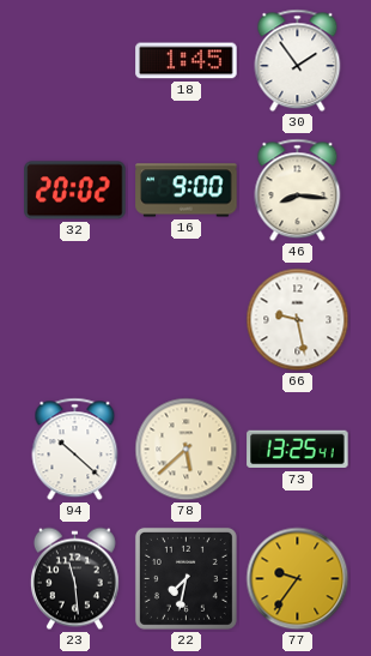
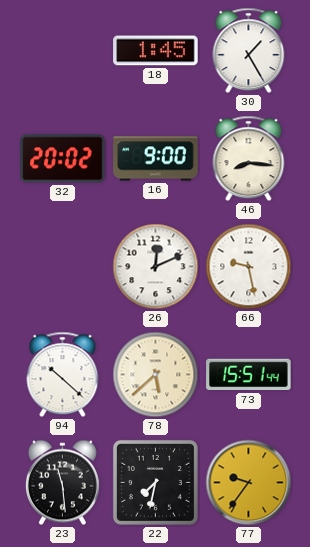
30: 1:54 -> 1:25 (249, 51)
26: none -> 12:11 (156, 267)
73: 13:25 -> 15:51 (249, 375)
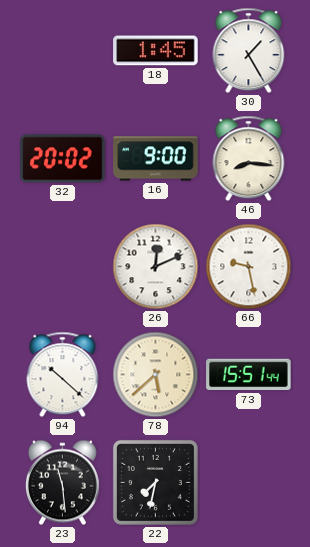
77: 9:36 -> none (249, 483)
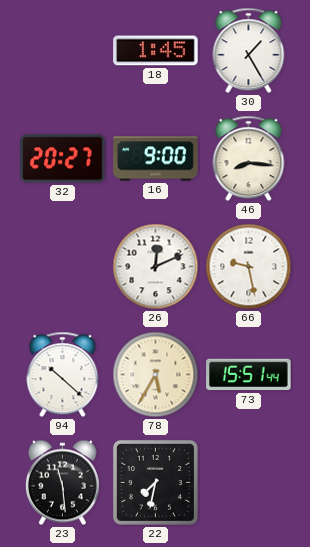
32: 20:02 -> 20:27 (63, 159)
78: 5:38 -> 5:35 (156, 375)
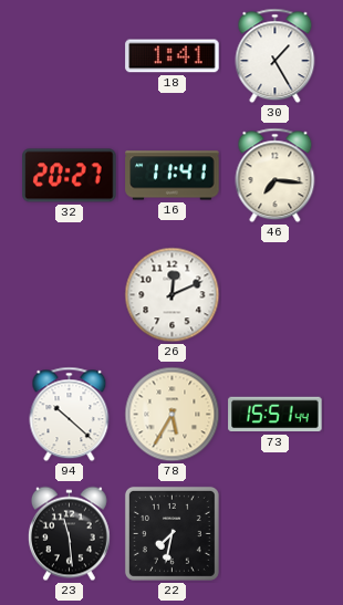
18: 1:45 -> 1:41 (173, 56)
16: 9:00 -> 11:41 (173, 176)
46: 8:16 -> 7:16 (276, 176)
66: 9:28 -> none (249, 267)
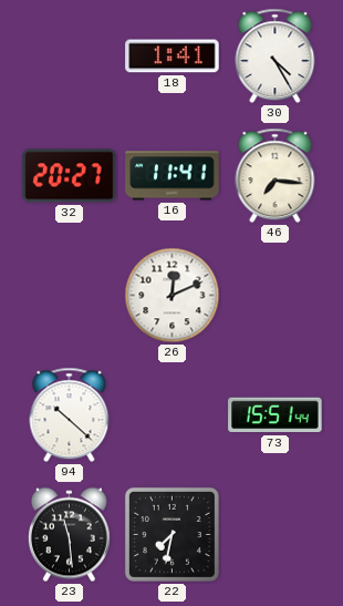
30: 1:25 -> 4:25 (276, 57)
78: 5:35 -> none (173, 415)
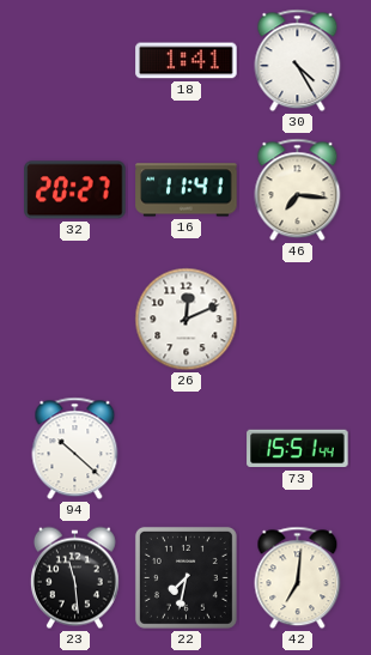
42: none -> 7:01 (298, 578)
